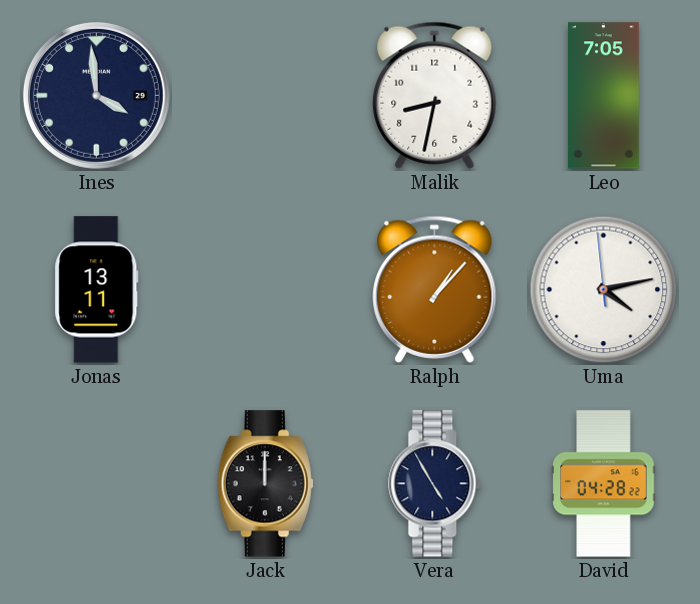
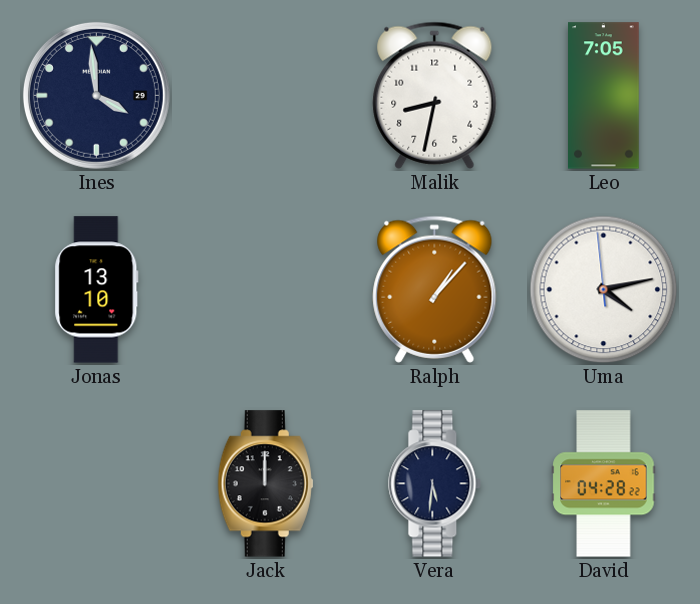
Jonas: 13:11 -> 13:10 (97, 290)
Vera: 4:55 -> 5:31 (435, 484)
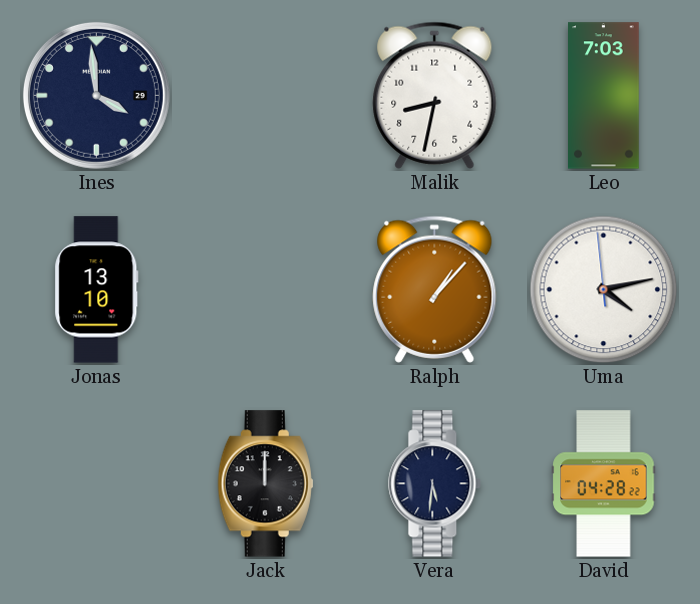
Leo: 7:05 -> 7:03 (604, 96)
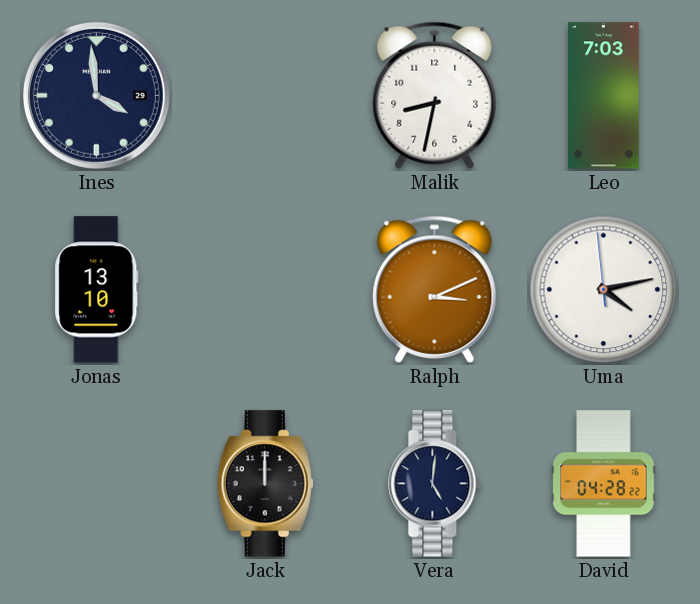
Ralph: 1:07 -> 3:11 (435, 289)
Vera: 5:31 -> 5:01 (435, 484)
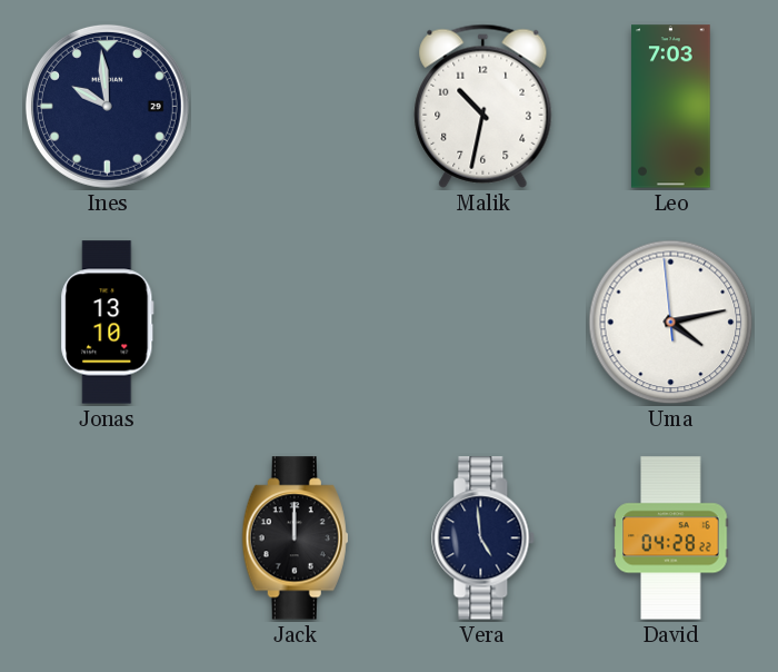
Ines: 3:59 -> 9:59 (107, 106)
Malik: 8:32 -> 10:32 (483, 106)
Ralph: 3:11 -> none (435, 289)
Vera: 5:01 -> 4:59 (483, 538)
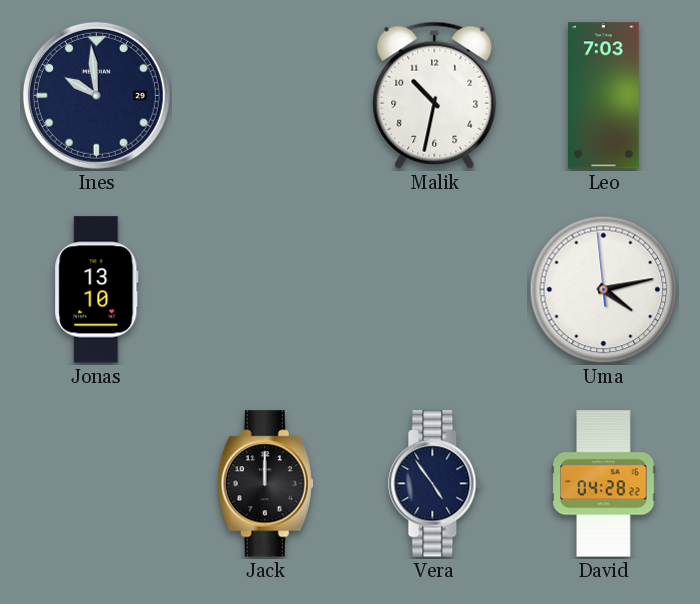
Vera: 4:59 -> 4:54 (435, 484)
